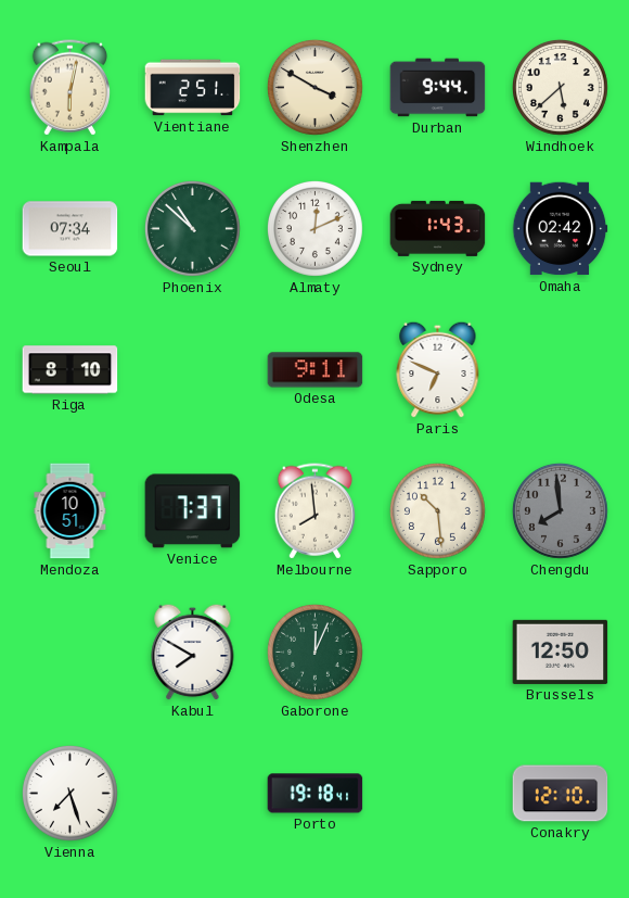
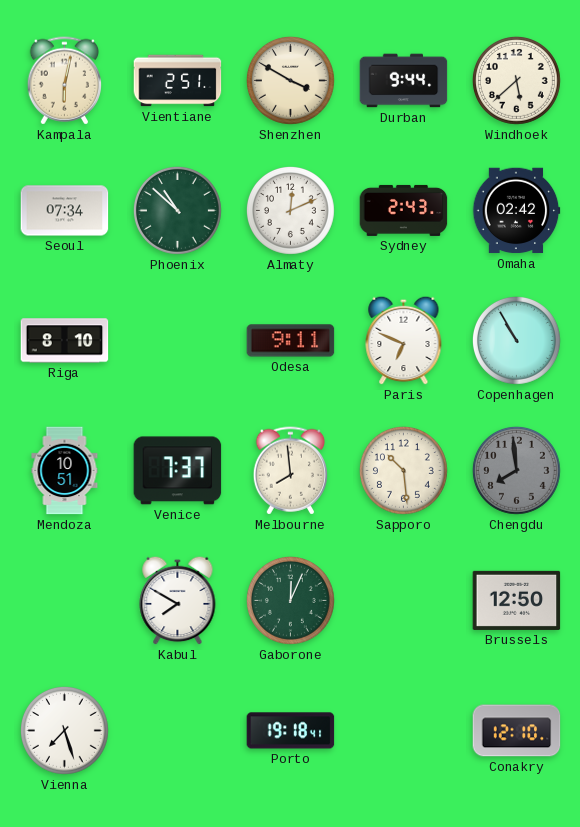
Sydney: 1:43 -> 2:43 (404, 210)
Copenhagen: none -> 10:55 (516, 340)
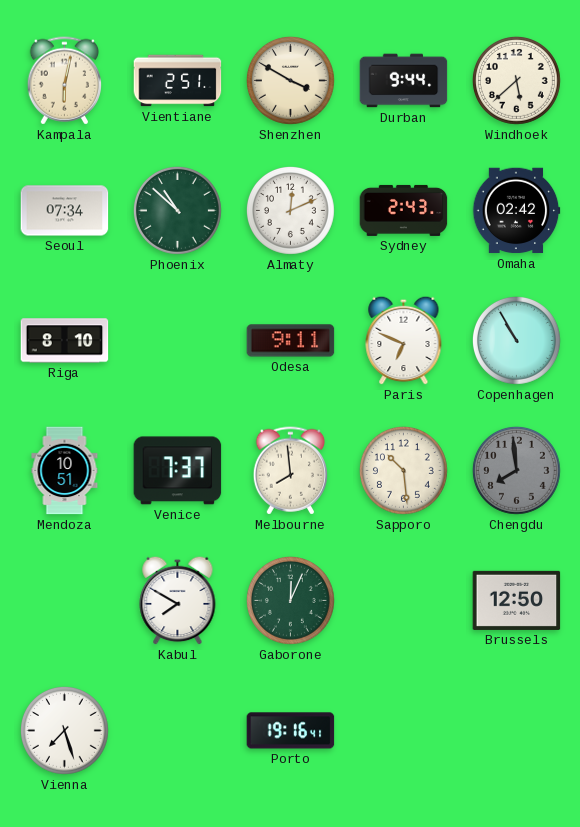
Porto: 19:18 -> 19:16 (291, 731)
Conakry: 12:10 -> none (517, 731)
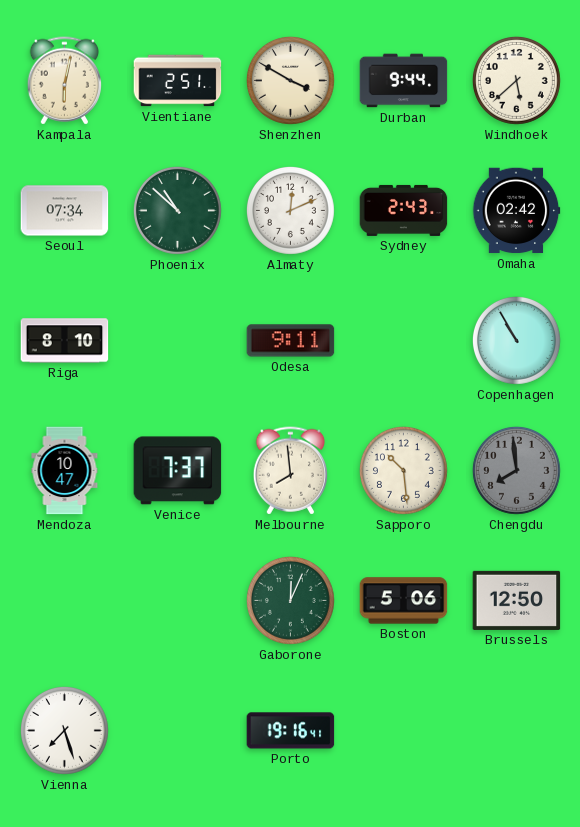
Paris: 6:49 -> none (404, 340)
Mendoza: 10:51 -> 10:47 (65, 471)
Kabul: 7:50 -> none (178, 600)
Boston: none -> 5:06 (404, 601)
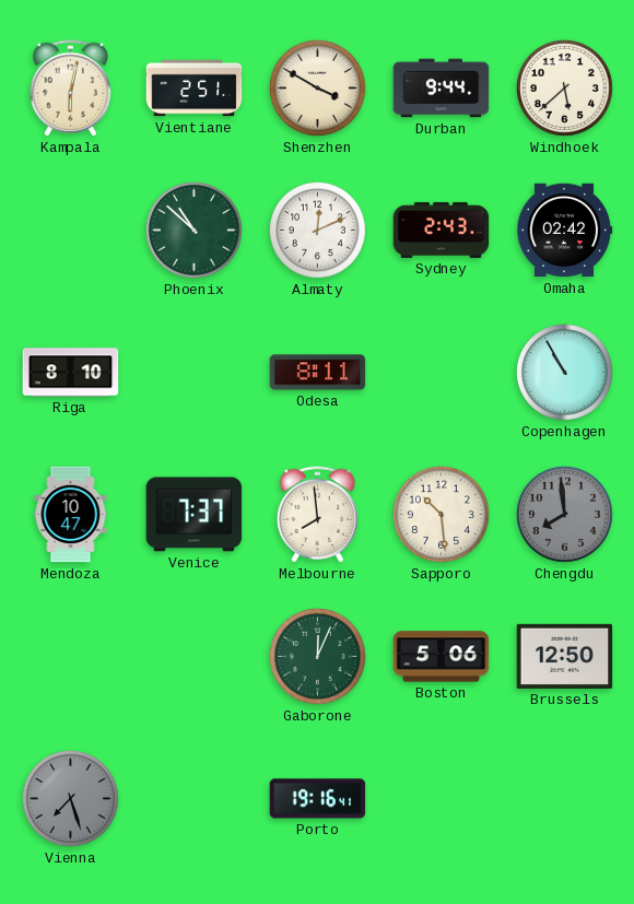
Seoul: 07:34 -> none (65, 211)
Odesa: 9:11 -> 8:11 (318, 373)
Vienna dial: white -> grey (70, 798)
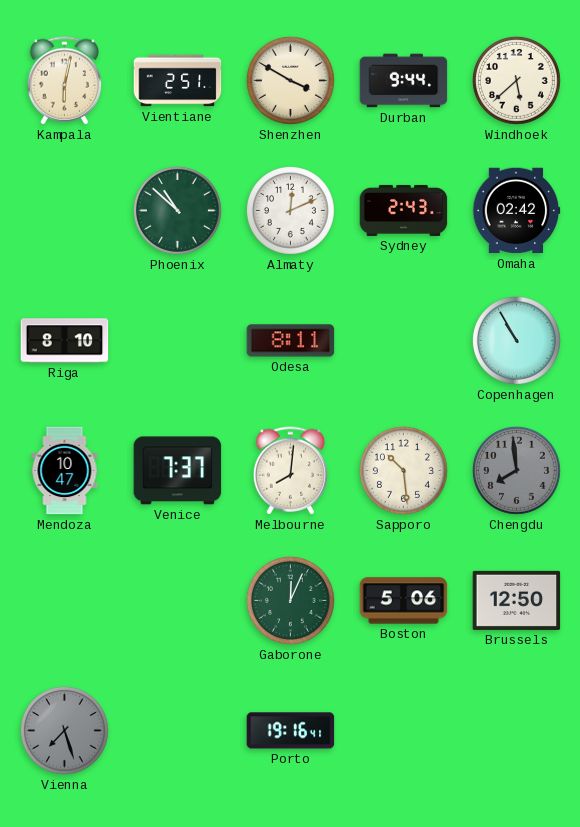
Melbourne: 7:59 -> 8:01 (290, 471)
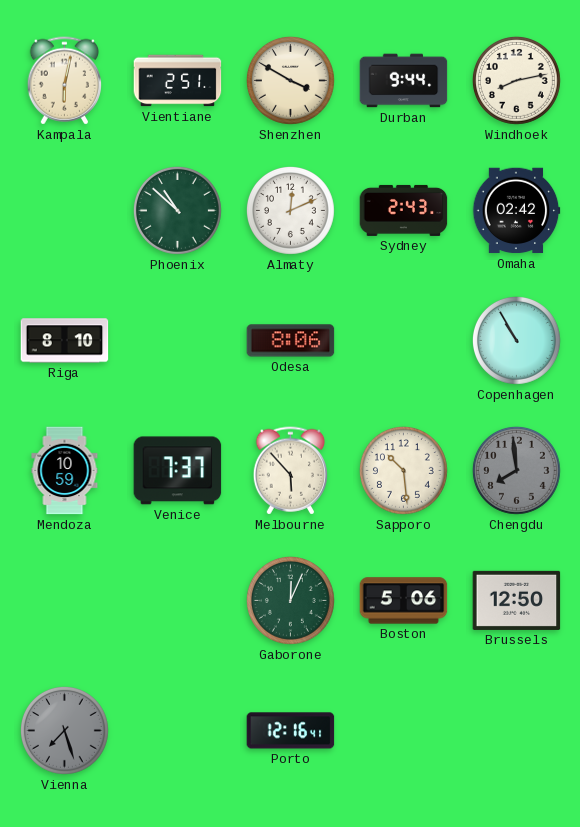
Windhoek: 5:38 -> 8:13 (516, 80)
Odesa: 8:11 -> 8:06 (291, 341)
Mendoza: 10:47 -> 10:59 (65, 471)
Melbourne: 8:01 -> 5:53 (290, 471)
Porto: 19:16 -> 12:16 (291, 731)
